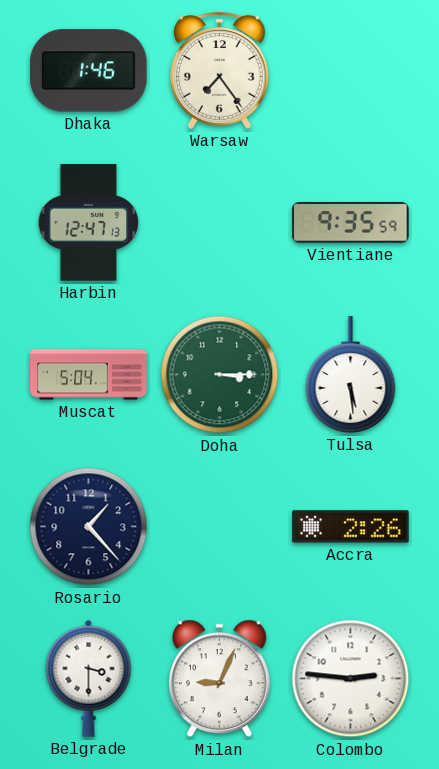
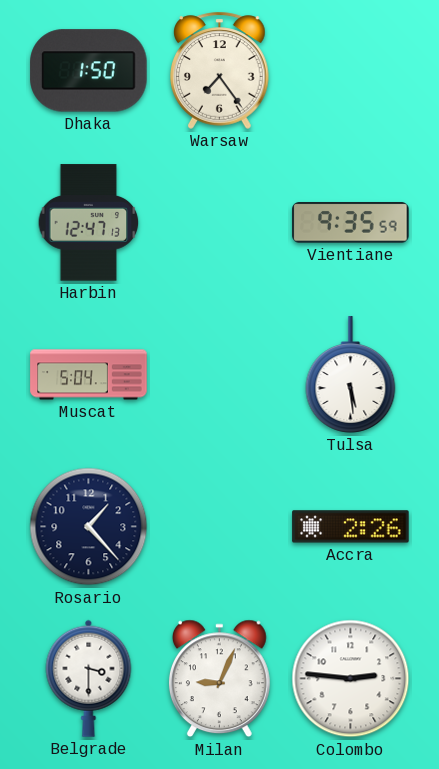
Dhaka: 1:46 -> 1:50 (89, 71)
Doha: 3:15 -> none (220, 375)
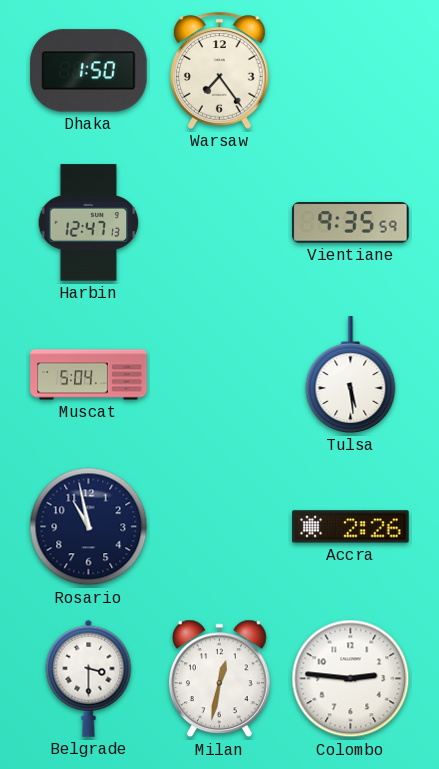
Rosario: 1:23 -> 10:58 (89, 527)
Milan: 9:04 -> 12:32 (219, 679)
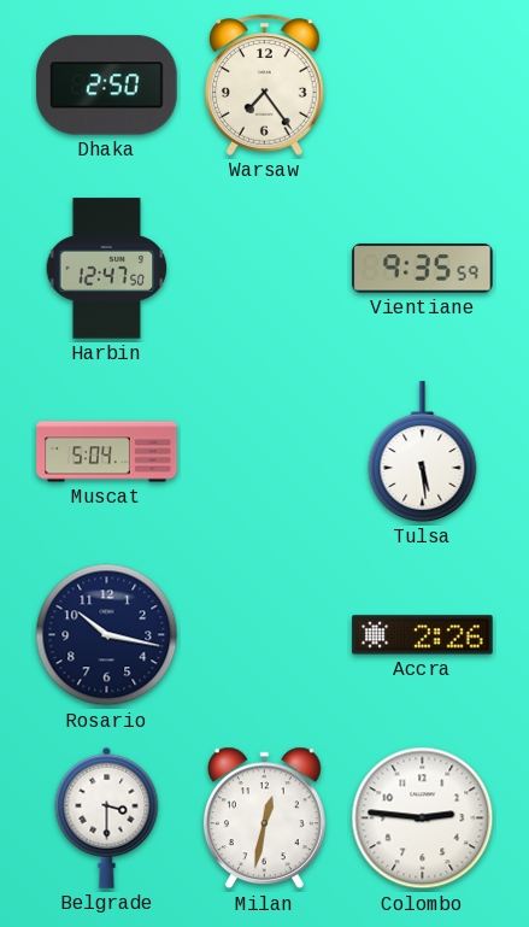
Dhaka: 1:50 -> 2:50 (107, 86)
Harbin: 12:47:13 -> 12:47:50 (107, 269)
Rosario: 10:58 -> 10:17 (107, 635)
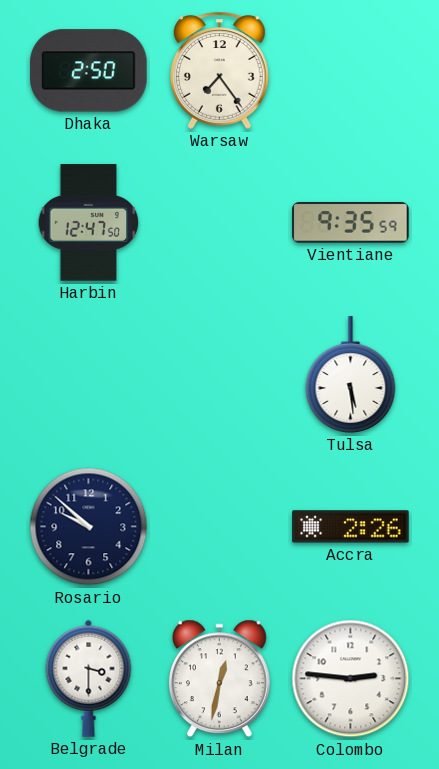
Muscat: 5:04 -> none (107, 452)
Rosario: 10:17 -> 9:52 (89, 527)
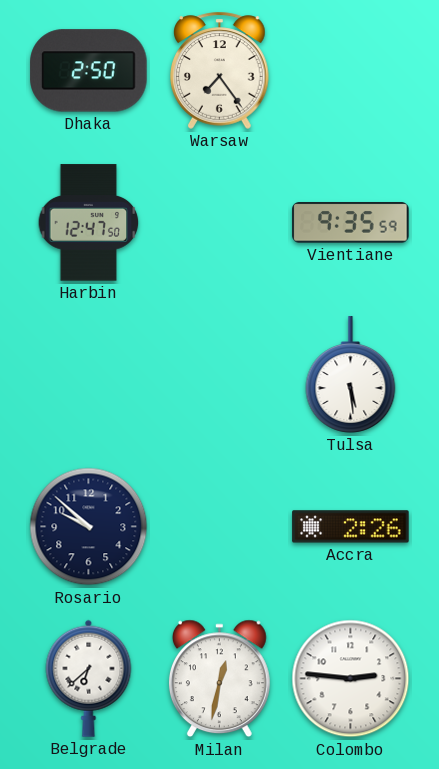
Belgrade: 3:30 -> 6:38 (89, 678)
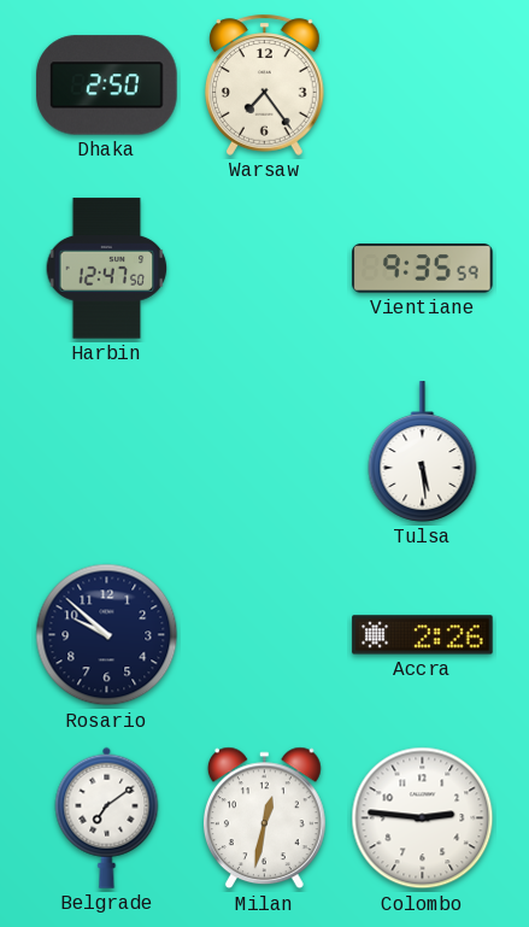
Belgrade: 6:38 -> 7:09 (107, 817)
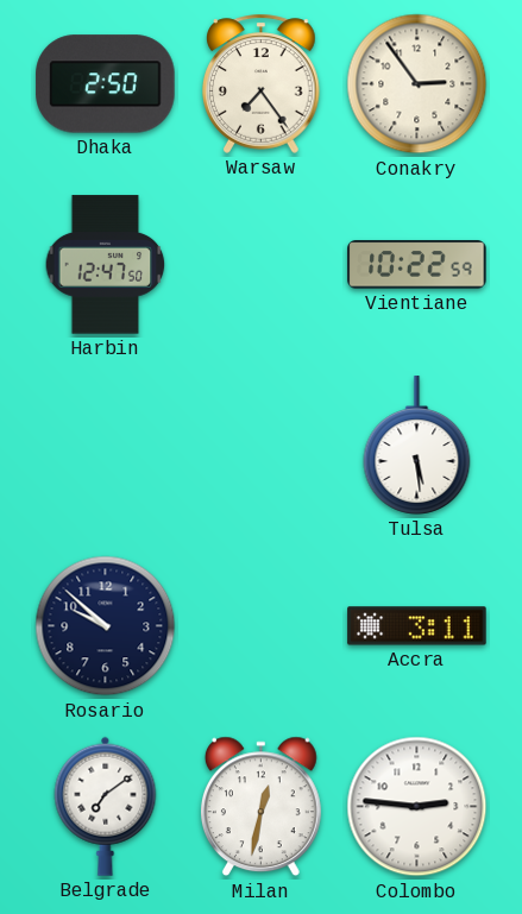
Conakry: none -> 2:54 (417, 84)
Vientiane: 9:35 -> 10:22 (417, 265)
Accra: 2:26 -> 3:11 (417, 626)
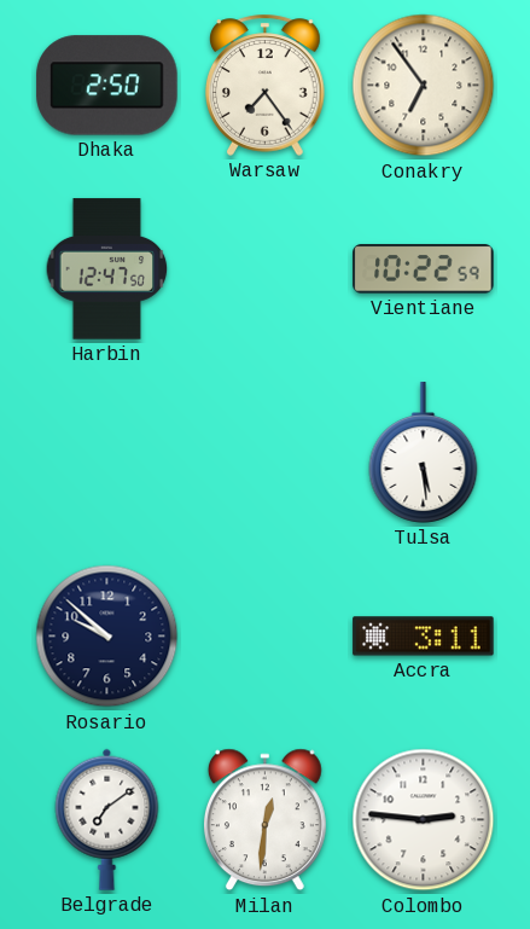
Conakry: 2:54 -> 6:54 (424, 86)
Milan: 12:32 -> 12:31 (264, 820)
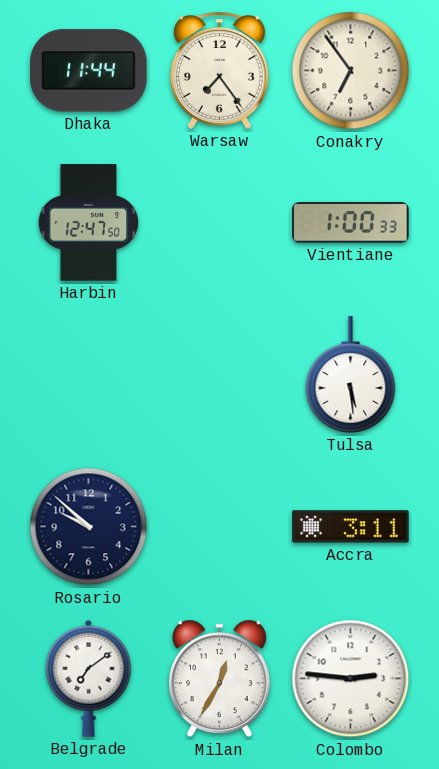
Dhaka: 2:50 -> 11:44 (89, 71)
Vientiane: 10:22 -> 1:00 (351, 223)
Milan: 12:31 -> 12:35 (219, 679)
